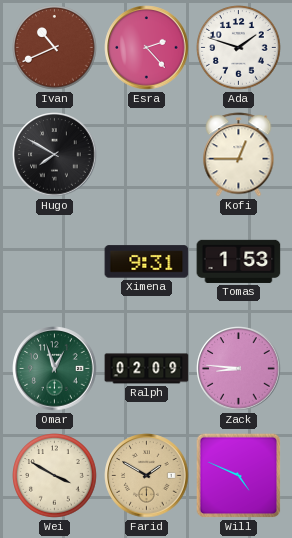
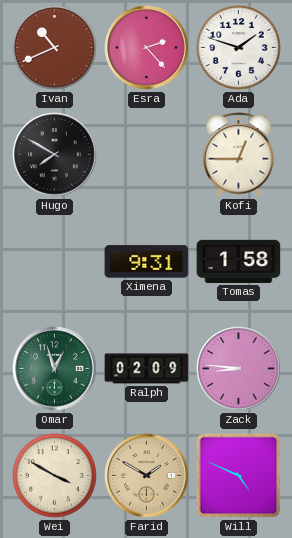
Tomas: 1:53 -> 1:58 (239, 261)
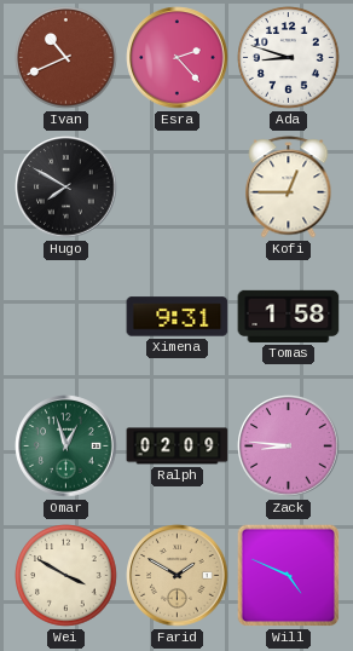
Ada: 1:48 -> 8:48 (289, 58)
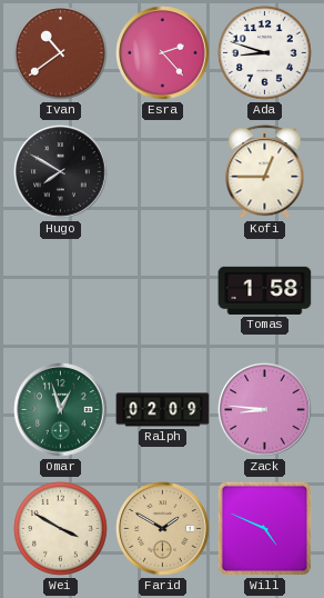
Ivan: 10:41 -> 10:39 (61, 53)
Ximena: 9:31 -> none (178, 317)
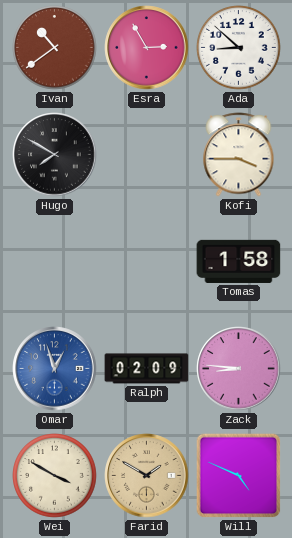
Esra: 2:23 -> 2:55 (147, 48)
Ada: 8:48 -> 8:52 (239, 48)
Kofi: 12:45 -> 3:45 (239, 155)
Omar dial: green -> blue (55, 369)
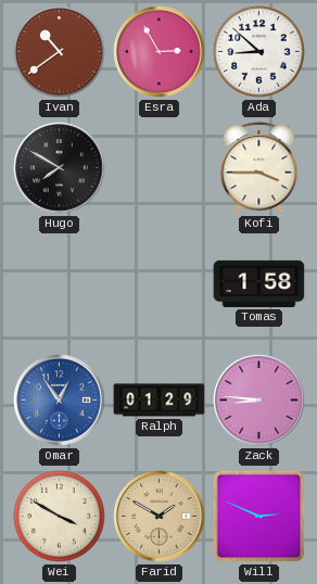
Omar: 12:57 -> 12:54 (60, 401)
Ralph: 02:09 -> 01:29 (160, 401)
Will: 4:49 -> 2:49 (259, 517)
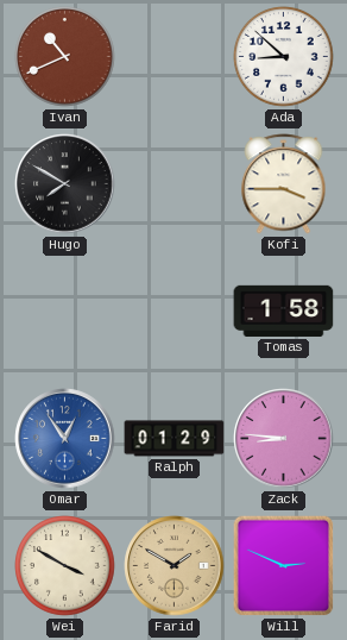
Ivan: 10:39 -> 10:41 (65, 57)
Esra: 2:55 -> none (160, 52)
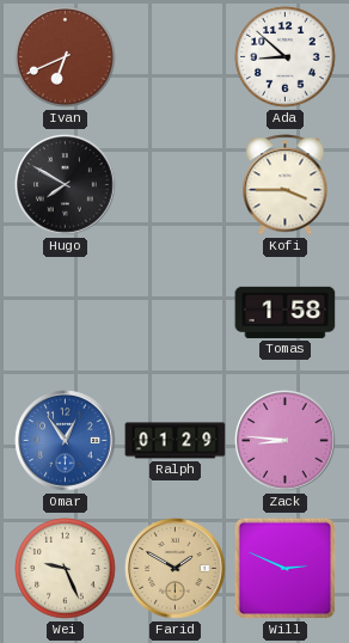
Ivan: 10:41 -> 6:41 (66, 57)
Wei: 3:50 -> 9:26 (66, 569)
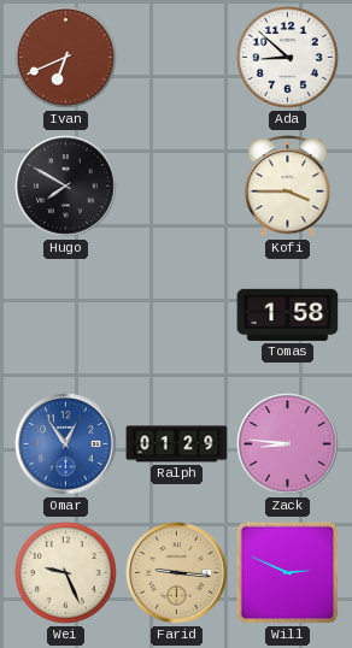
Farid: 1:50 -> 9:16 (177, 573)
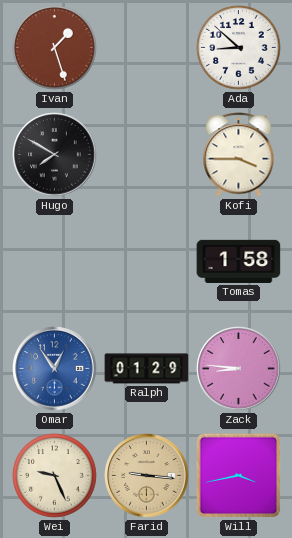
Ivan: 6:41 -> 1:27 (55, 48)
Will: 2:49 -> 3:43 (239, 476)
